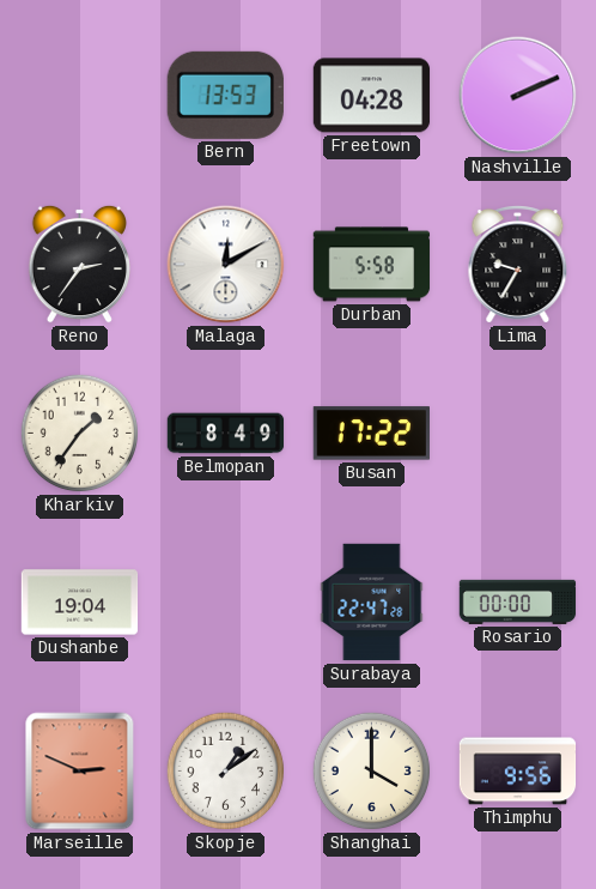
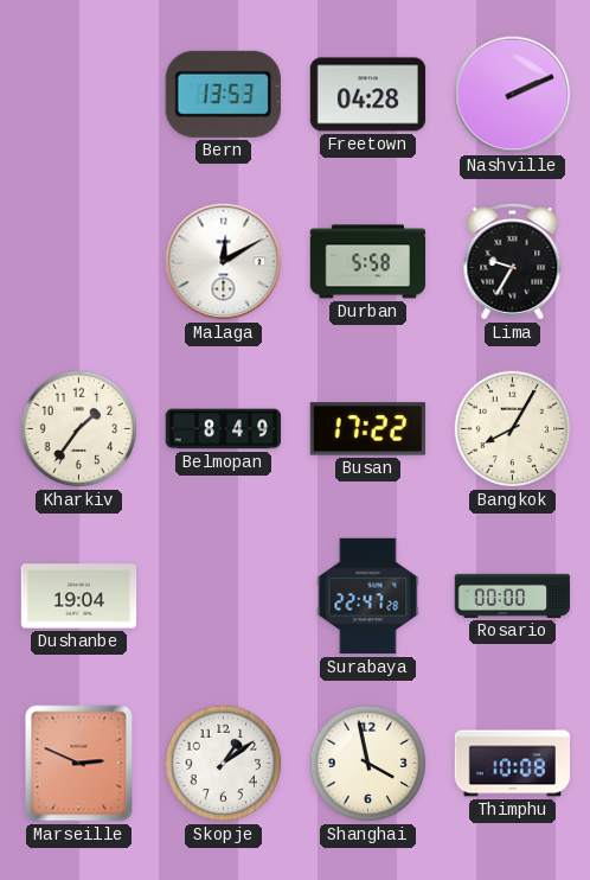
Reno: 2:36 -> none (79, 264)
Bangkok: none -> 8:05 (513, 429)
Shanghai: 4:00 -> 3:58 (368, 764)
Thimphu: 9:56 -> 10:08 (513, 764)
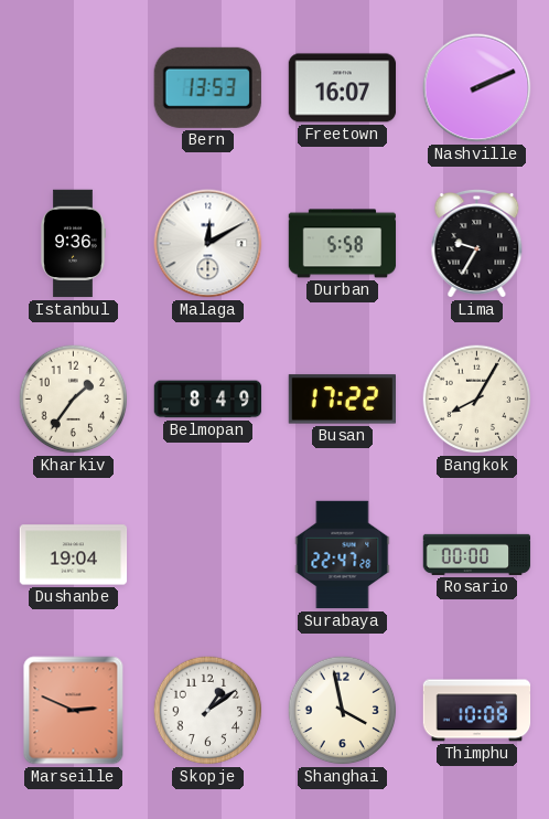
Freetown: 04:28 -> 16:07 (343, 88)
Istanbul: none -> 9:36 (74, 244)
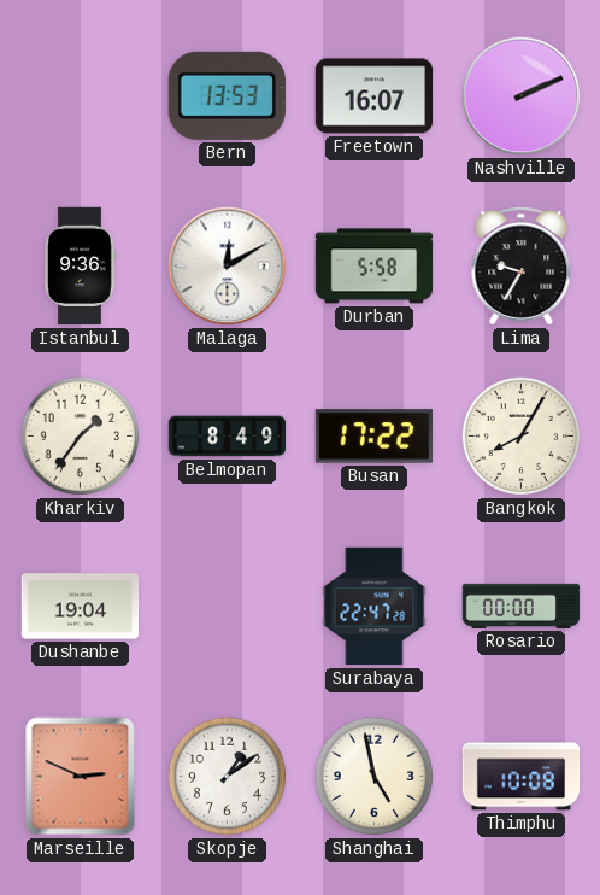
Shanghai: 3:58 -> 4:58 (375, 777)
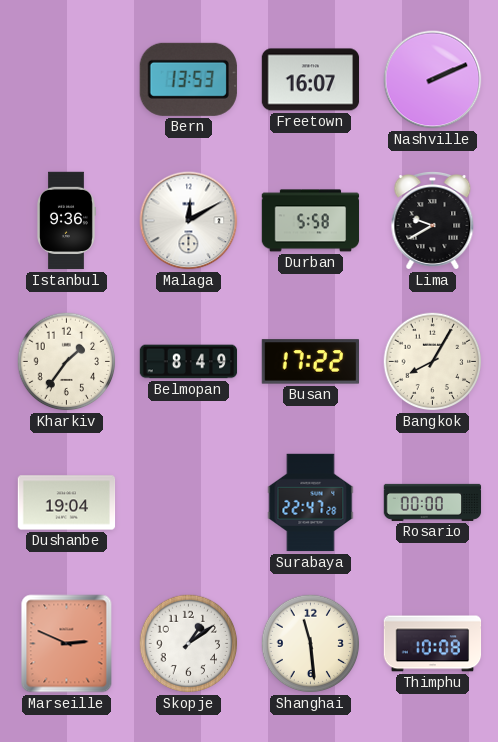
Lima: 9:35 -> 9:40 (433, 221)
Shanghai: 4:58 -> 11:29 (311, 644)
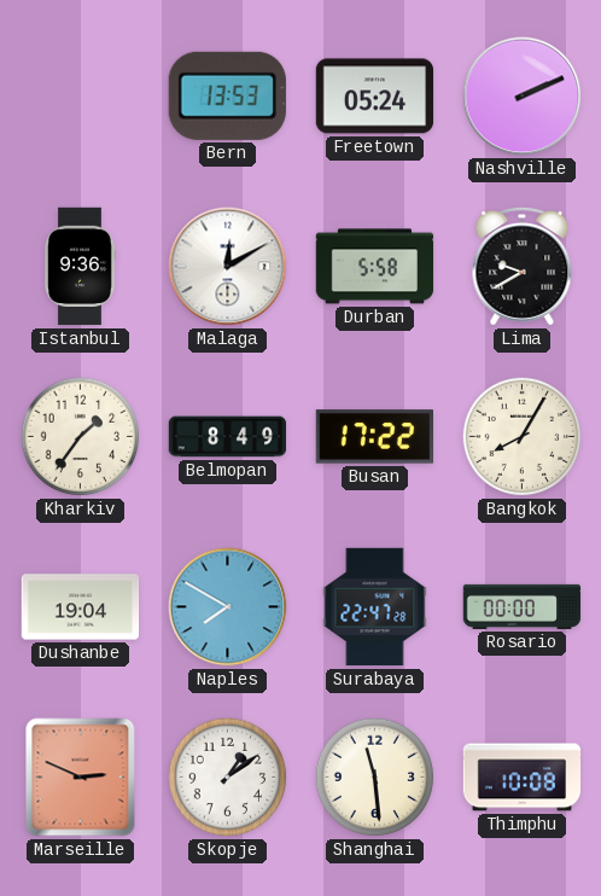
Freetown: 16:07 -> 05:24 (375, 97)
Naples: none -> 7:50 (228, 607)
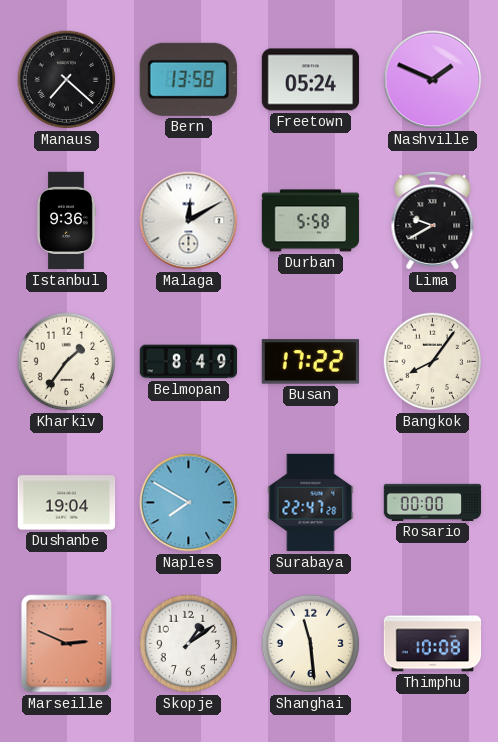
Manaus: none -> 7:22 (67, 80)
Bern: 13:53 -> 13:58 (188, 79)
Nashville: 2:11 -> 1:49 (433, 80)
Bangkok: 8:05 -> 8:06 (433, 362)
